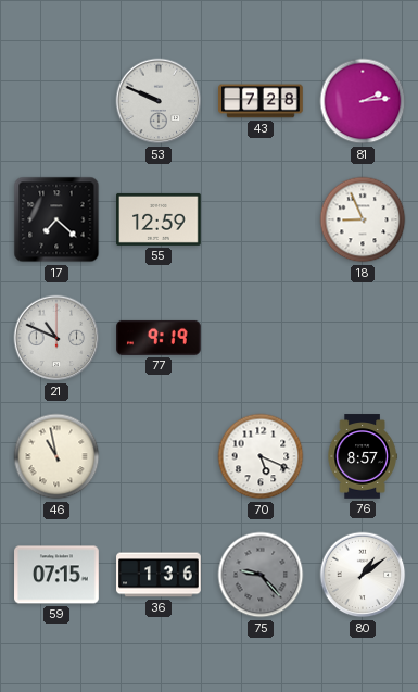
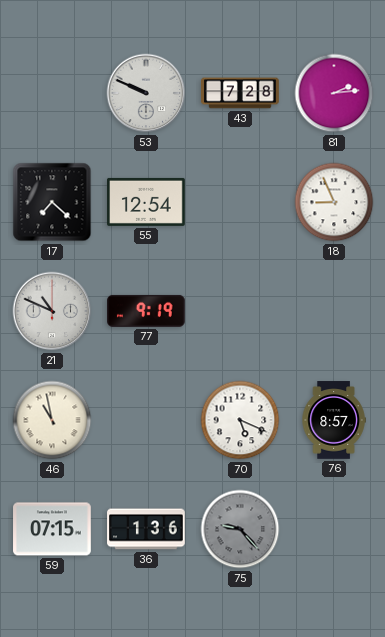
55: 12:59 -> 12:54 (146, 202)
80: 1:09 -> none (363, 575)
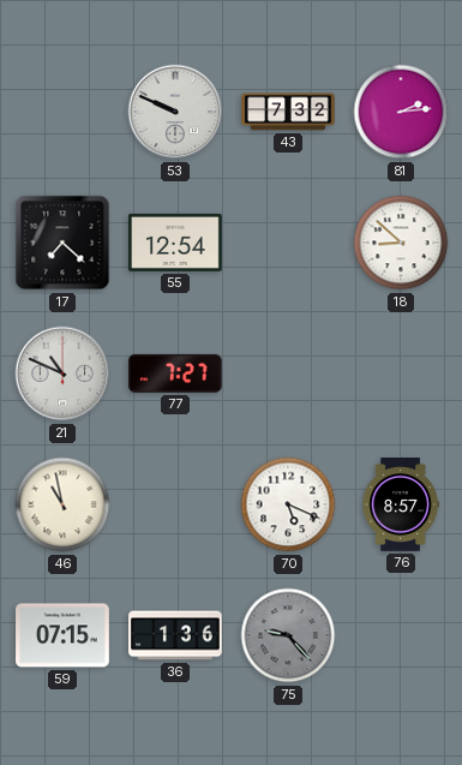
43: 7:28 -> 7:32 (288, 112)
18: 8:56 -> 8:52 (401, 243)
77: 9:19 -> 7:27 (176, 373)
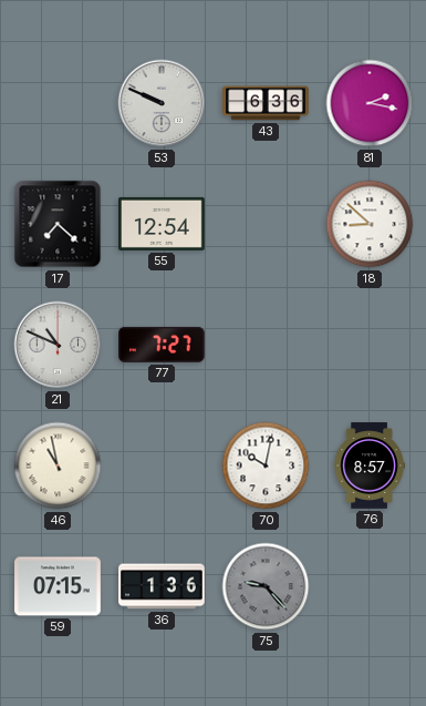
43: 7:32 -> 6:36 (266, 103)
81: 2:14 -> 2:17 (370, 103)
70: 5:19 -> 10:02 (266, 465)
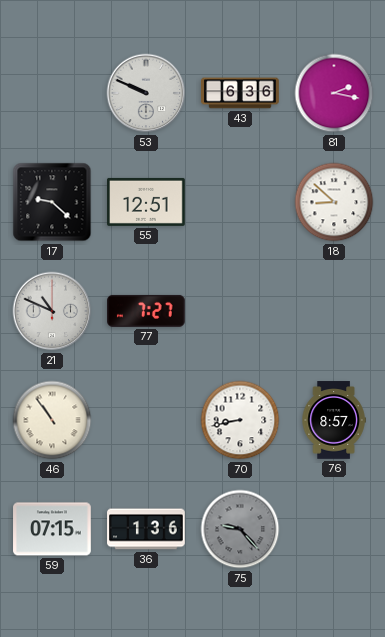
17: 7:22 -> 9:22 (52, 202)
55: 12:54 -> 12:51 (146, 202)
46: 10:58 -> 10:54 (52, 420)
70: 10:02 -> 8:43 (240, 420)
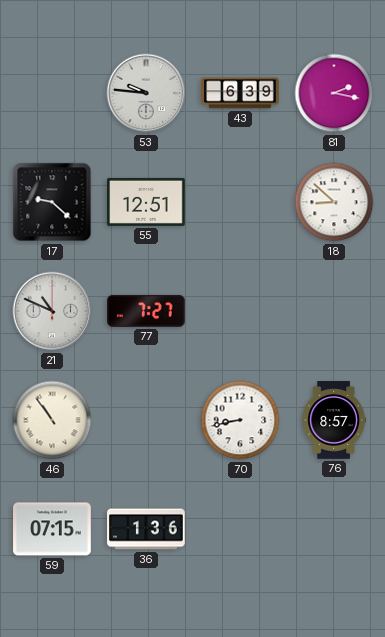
53: 9:49 -> 9:46 (146, 93)
43: 6:36 -> 6:39 (240, 93)
75: 9:23 -> none (240, 529)
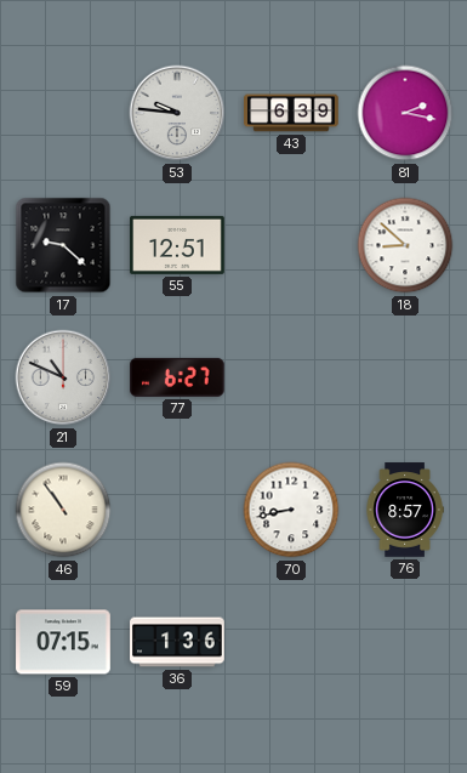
77: 7:27 -> 6:27 (178, 377)
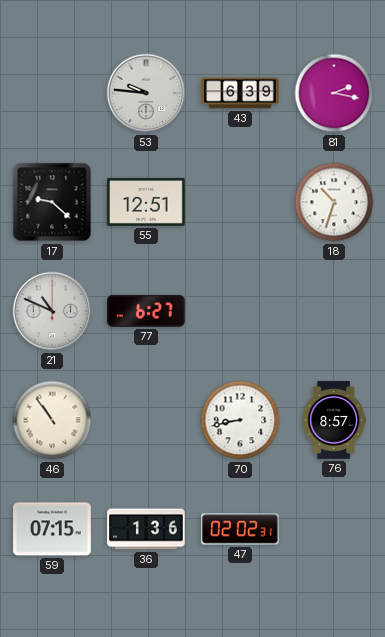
18: 8:52 -> 10:33 (334, 202)
47: none -> 02:02 (240, 529)
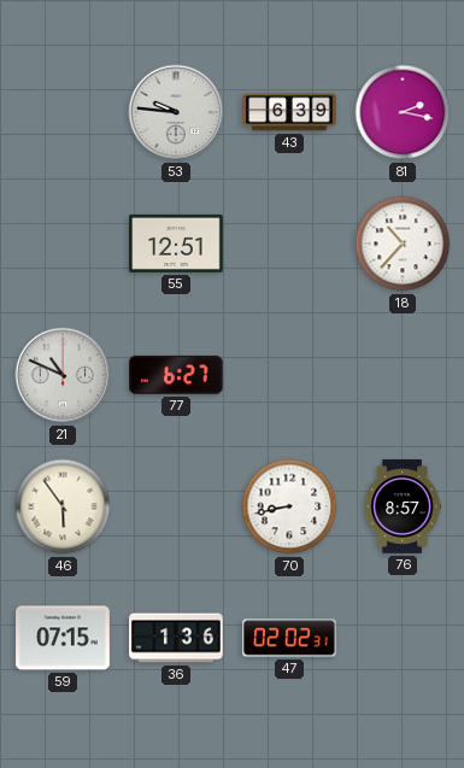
17: 9:22 -> none (52, 202)
18: 10:33 -> 10:37 (403, 244)
46: 10:54 -> 5:54 (63, 506)
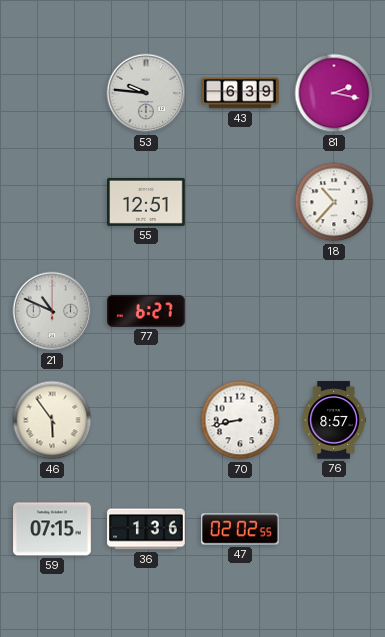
47: 02:02:31 -> 02:02:55 (240, 529)
